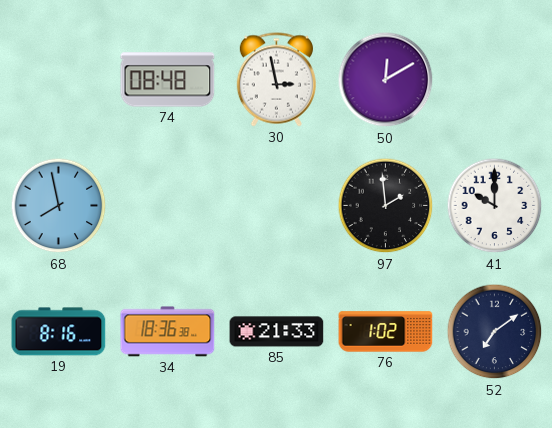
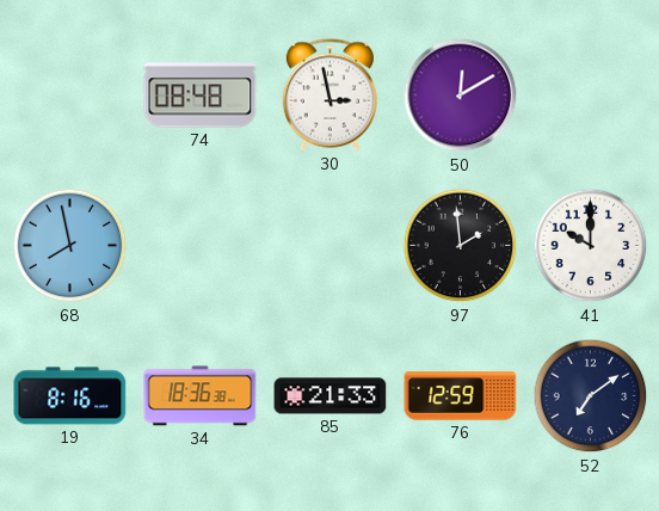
76: 1:02 -> 12:59 (461, 396)
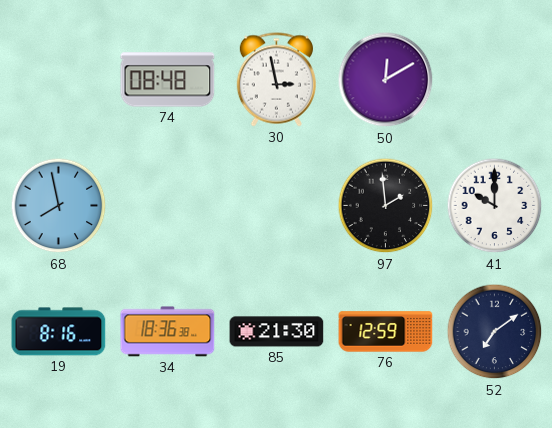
85: 21:33 -> 21:30 (277, 332)
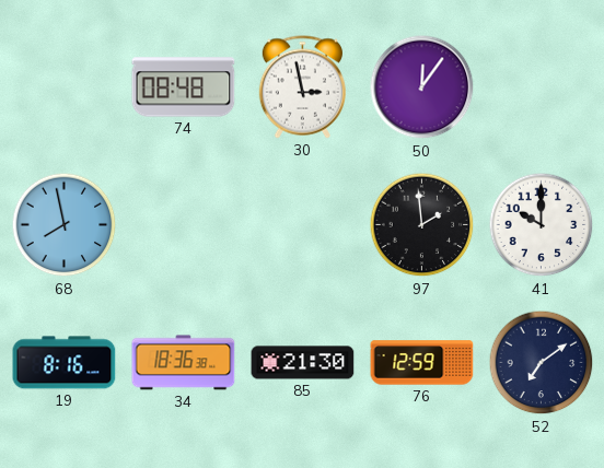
50: 12:10 -> 12:06 (422, 87)
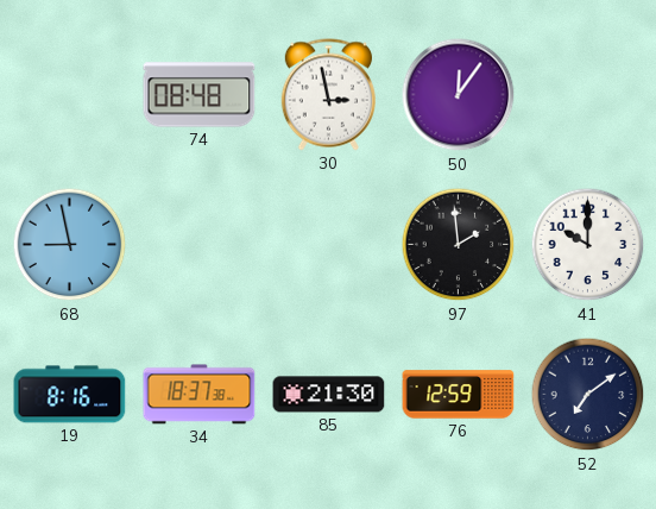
68: 7:58 -> 8:58 (70, 245)
34: 18:36 -> 18:37 (200, 395)
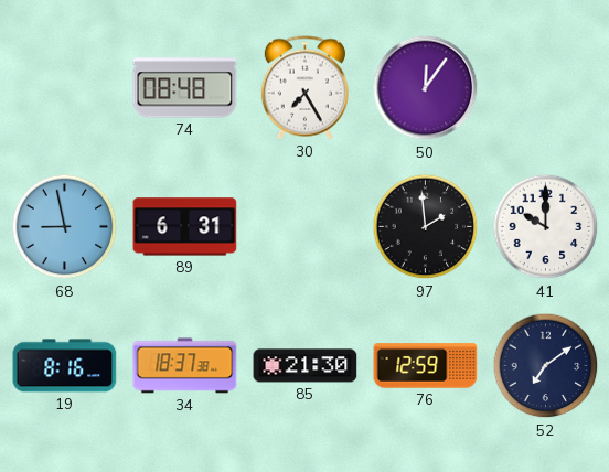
30: 2:58 -> 7:25 (304, 88)
89: none -> 6:31 (185, 227)
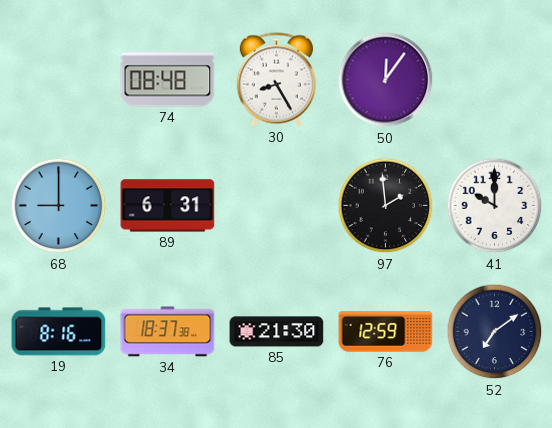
30: 7:25 -> 8:25 (276, 80)
68: 8:58 -> 9:00 (59, 206)
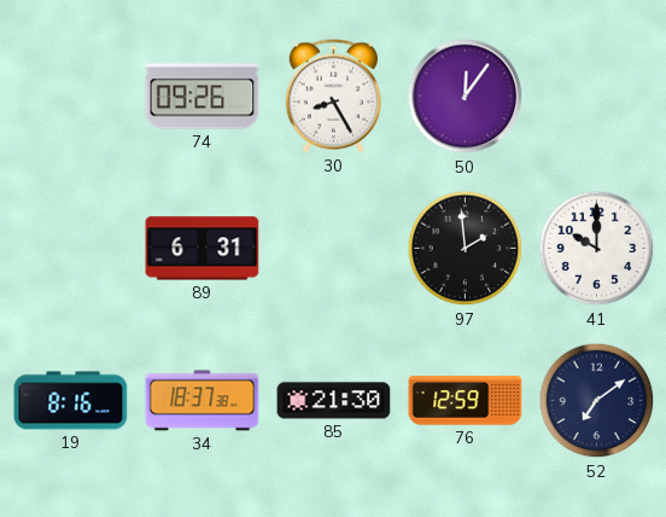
74: 08:48 -> 09:26 (203, 97)
68: 9:00 -> none (59, 206)
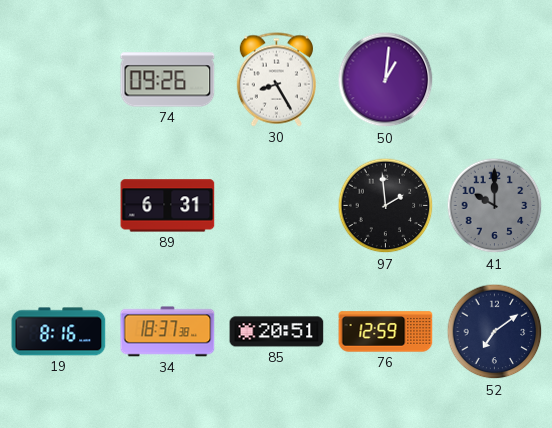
50: 12:06 -> 1:01 (386, 80)
41 dial: white -> grey (495, 206)
85: 21:30 -> 20:51 (277, 332)
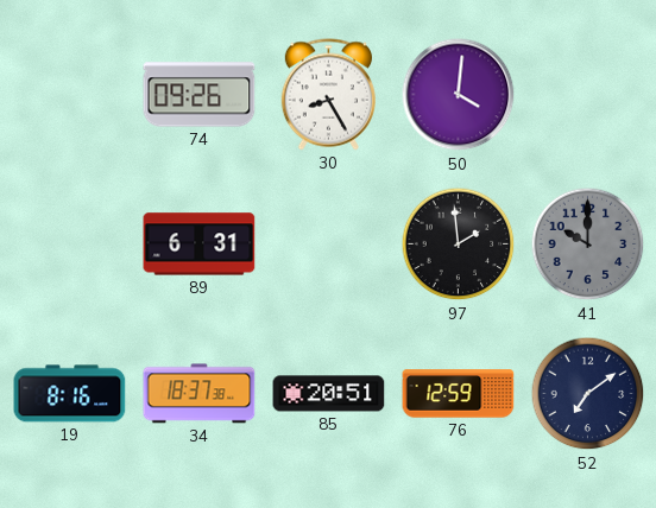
50: 1:01 -> 4:01 (459, 95)
